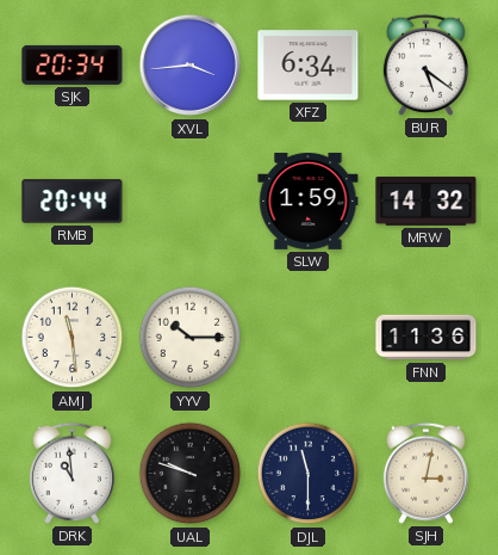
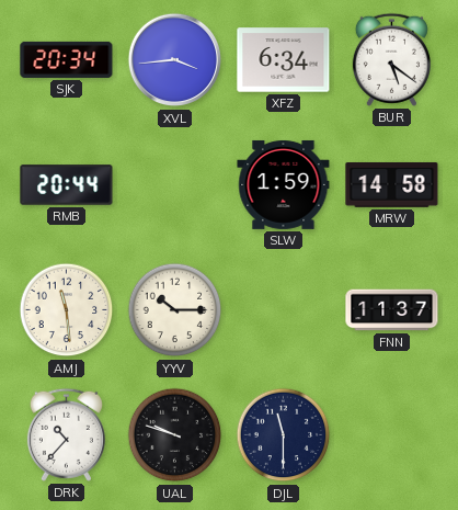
MRW: 14:32 -> 14:58 (392, 184)
FNN: 11:36 -> 11:37 (392, 310)
DRK: 10:59 -> 10:37 (66, 434)
SJH: 3:02 -> none (425, 473)
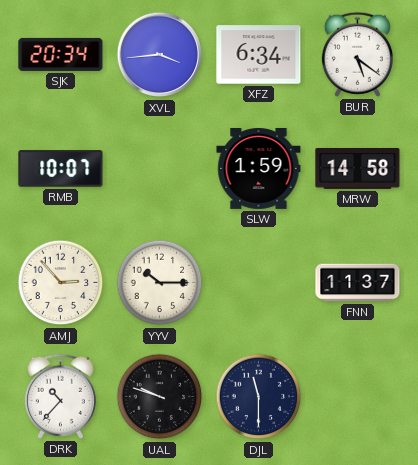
RMB: 20:44 -> 10:07 (61, 169)
AMJ: 11:29 -> 2:53 (61, 283)
